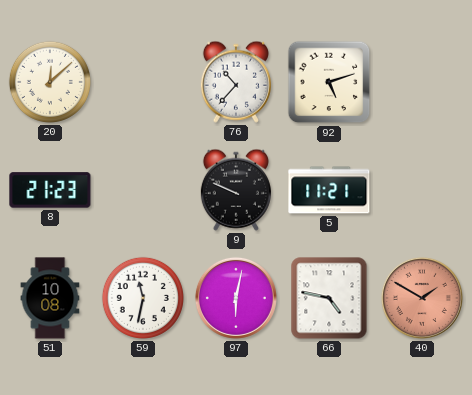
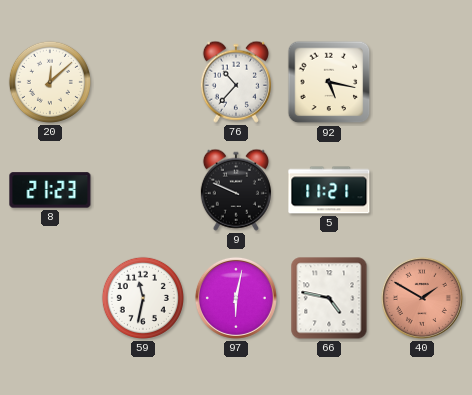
92: 5:12 -> 5:17 (329, 82)
51: 10:08 -> none (50, 298)
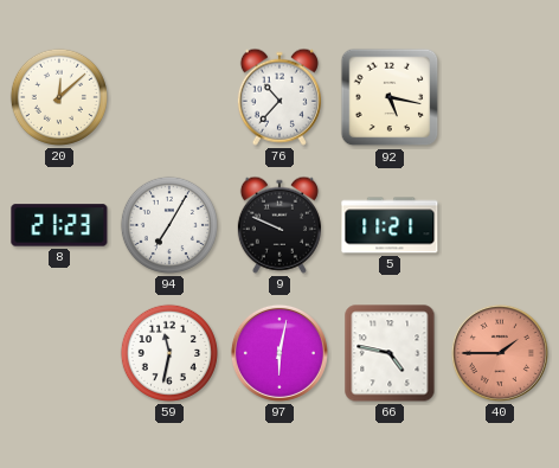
94: none -> 7:05 (169, 225)
40: 1:50 -> 1:45 (500, 353)
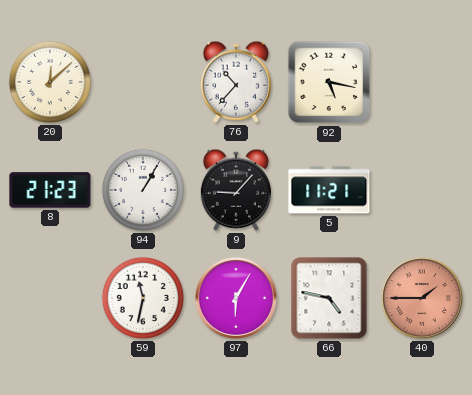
94: 7:05 -> 1:05 (143, 190)
9: 9:49 -> 9:07 (236, 190)
97: 6:02 -> 6:05 (236, 298)
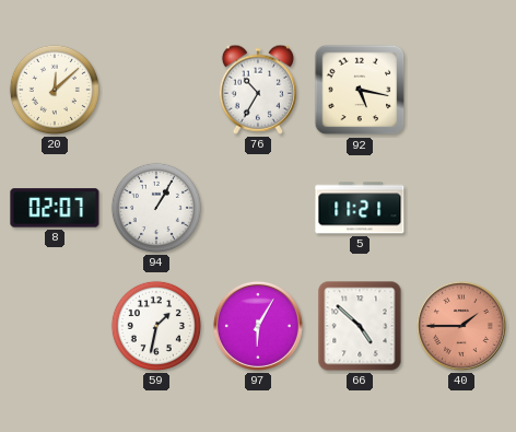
76: 10:37 -> 10:35 (258, 90)
8: 21:23 -> 02:07 (55, 208)
9: 9:07 -> none (236, 190)
59: 11:32 -> 1:32 (156, 326)
66: 4:47 -> 4:52 (360, 326)
